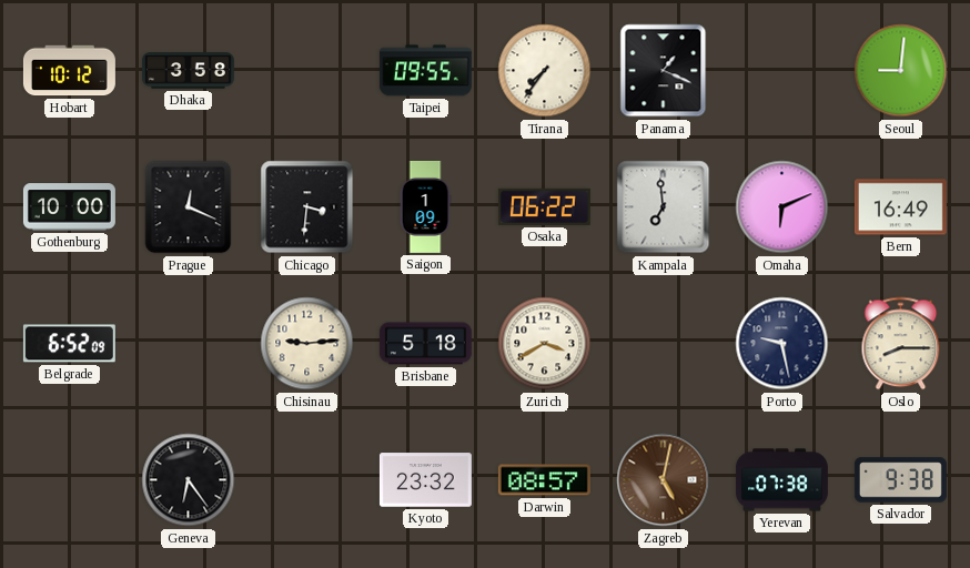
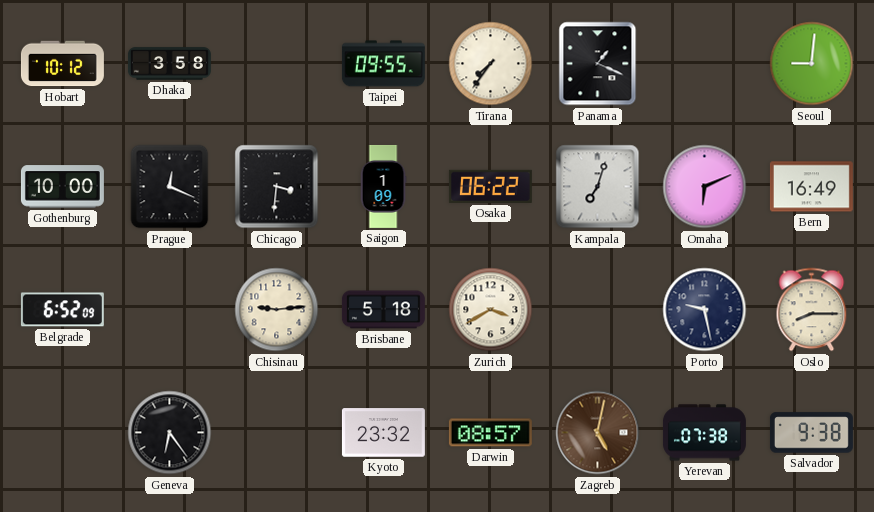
Kampala: 6:59 -> 7:03 (598, 187)
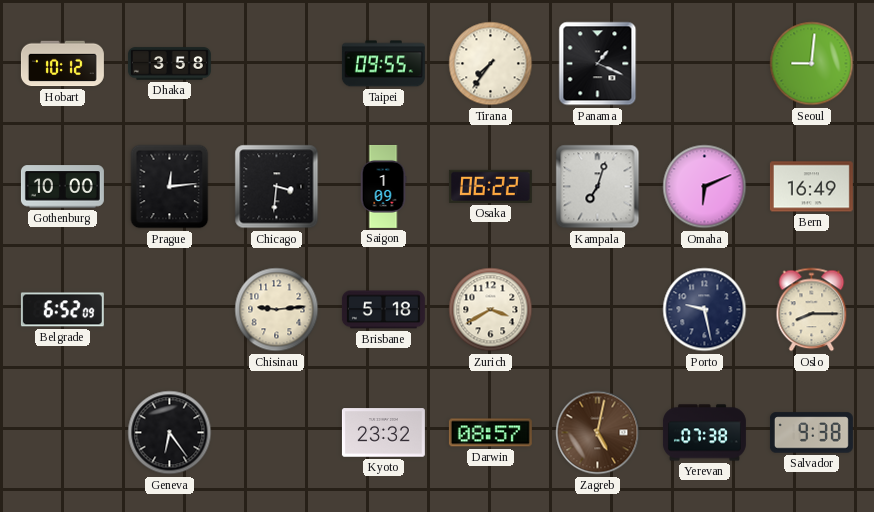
Prague: 12:19 -> 12:14 (170, 187)
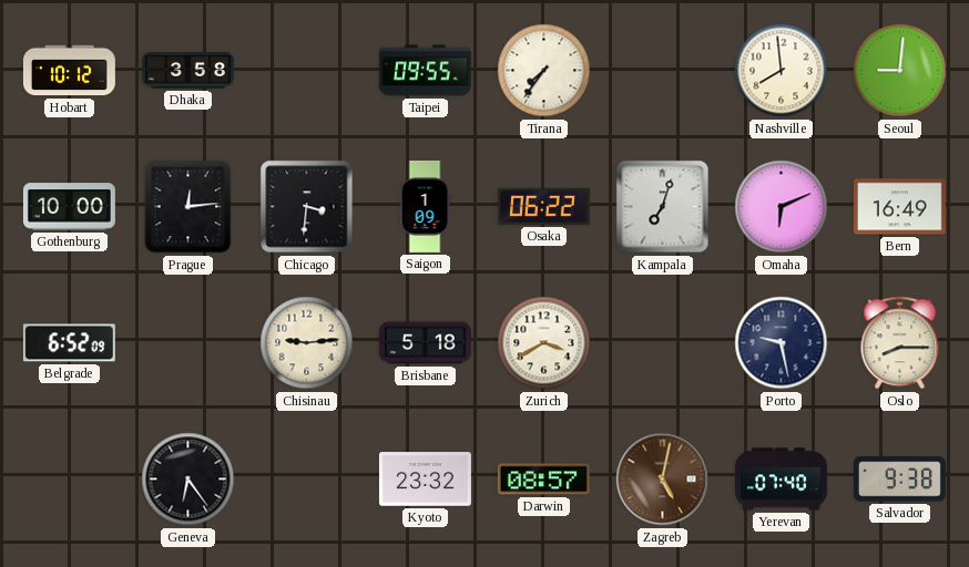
Panama: 1:19 -> none (598, 64)
Nashville: none -> 7:59 (782, 71)
Yerevan: 07:38 -> 07:40 (781, 480)
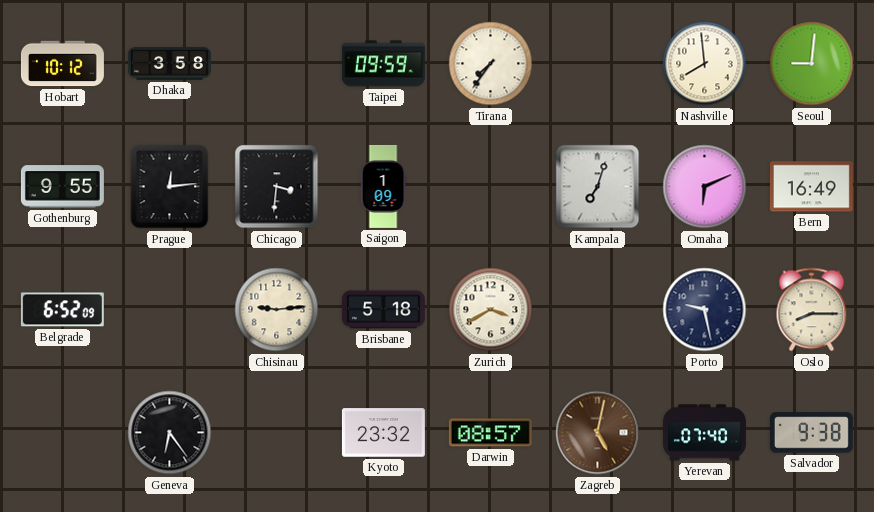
Taipei: 09:55 -> 09:59 (383, 64)
Gothenburg: 10:00 -> 9:55 (62, 187)
Osaka: 06:22 -> none (543, 206)
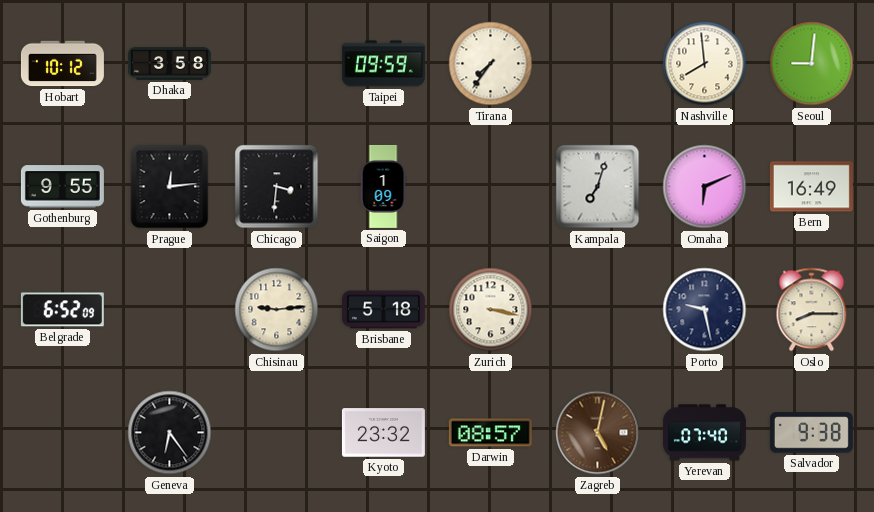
Zurich: 3:40 -> 3:17 (491, 310)
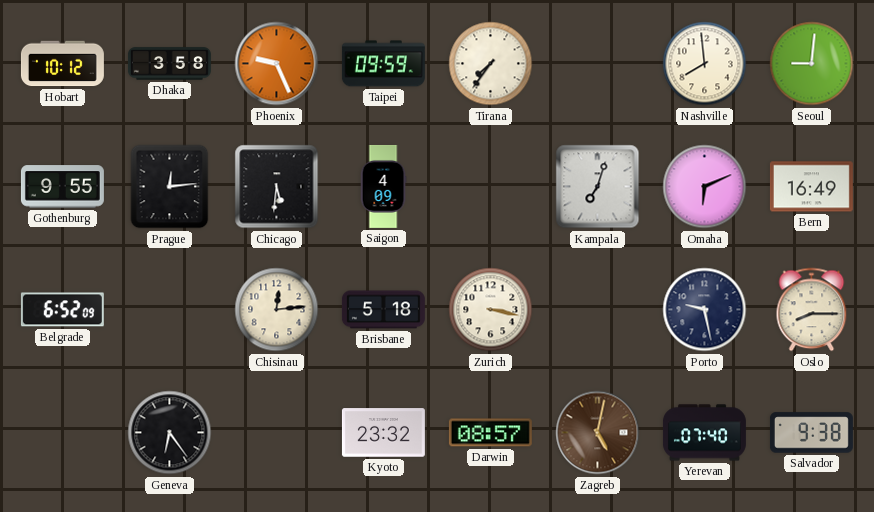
Phoenix: none -> 9:26 (277, 64)
Chicago: 3:31 -> 5:31 (277, 187)
Saigon: 1:09 -> 4:09 (383, 186)
Chisinau: 9:14 -> 12:14 (277, 310)
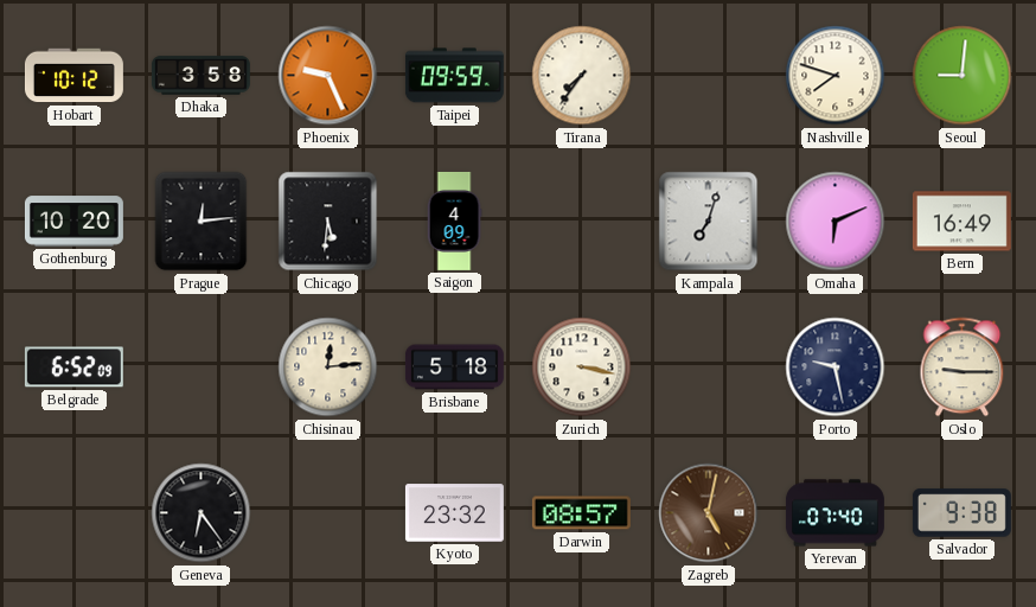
Nashville: 7:59 -> 7:48 (836, 76)
Gothenburg: 9:55 -> 10:20 (73, 222)
Oslo: 8:15 -> 9:15 (963, 368)
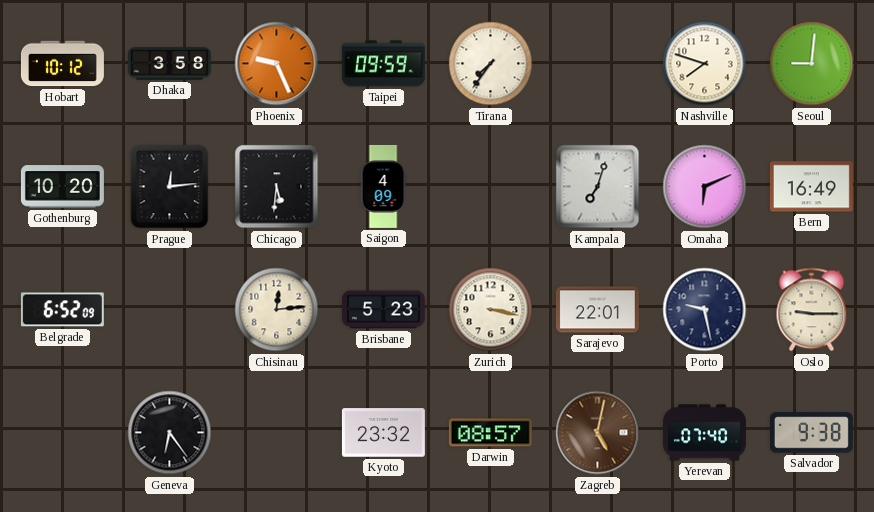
Brisbane: 5:18 -> 5:23 (383, 310)
Sarajevo: none -> 22:01 (597, 310)
